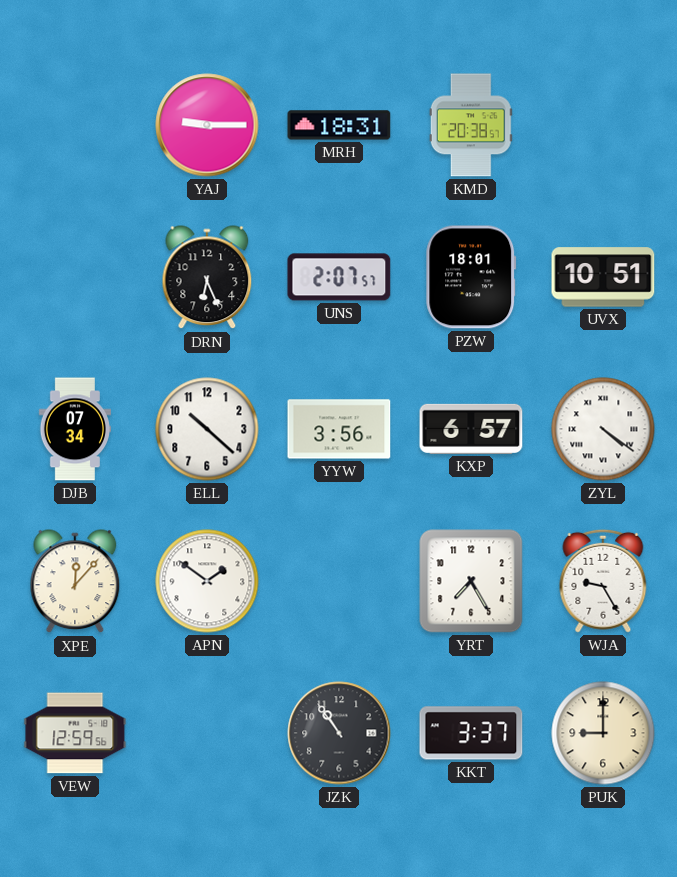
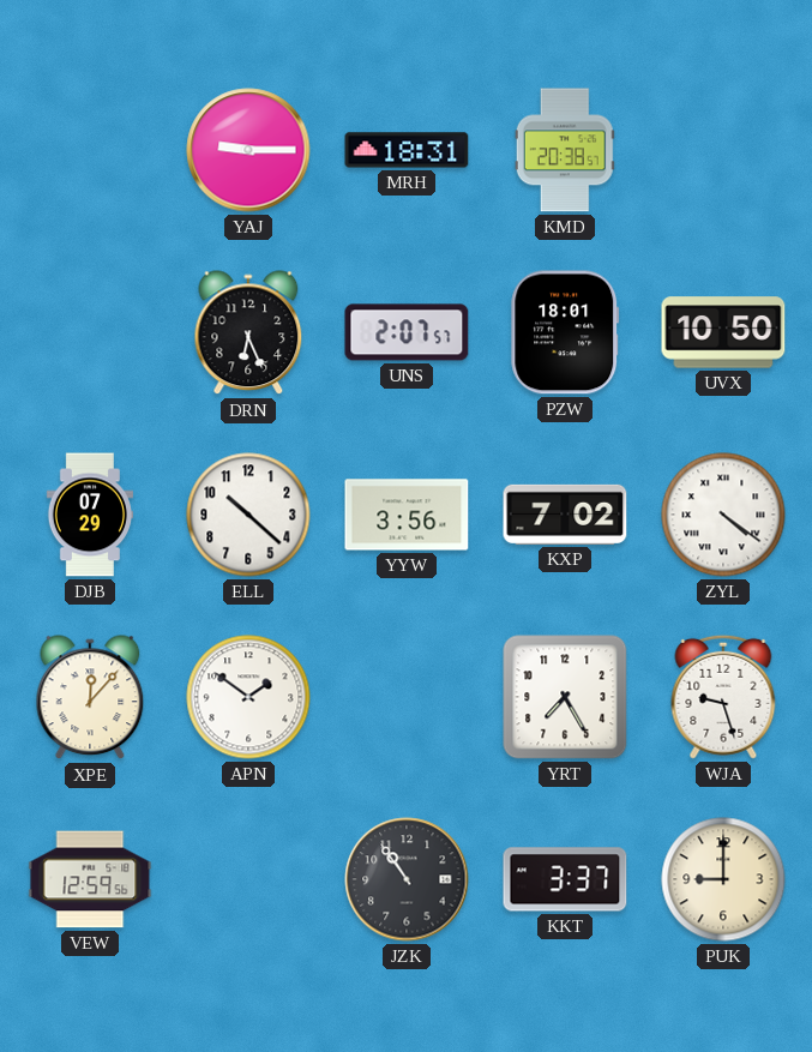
UVX: 10:51 -> 10:50 (723, 332)
DJB: 07:34 -> 07:29 (89, 515)
KXP: 6:57 -> 7:02 (565, 515)
WJA: 9:25 -> 9:27 (723, 697)
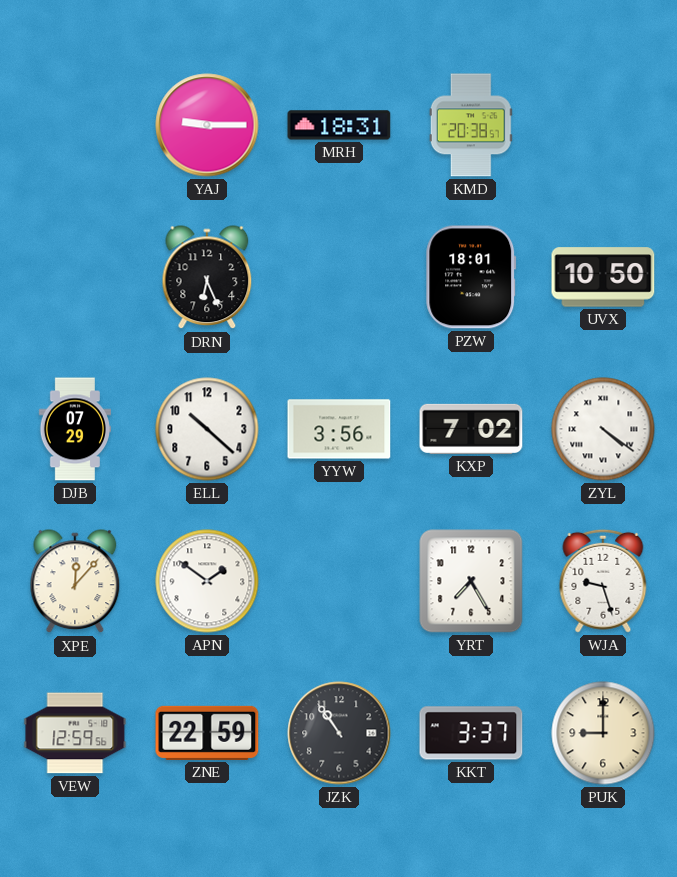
UNS: 2:07 -> none (407, 332)
ZNE: none -> 22:59 (207, 733)
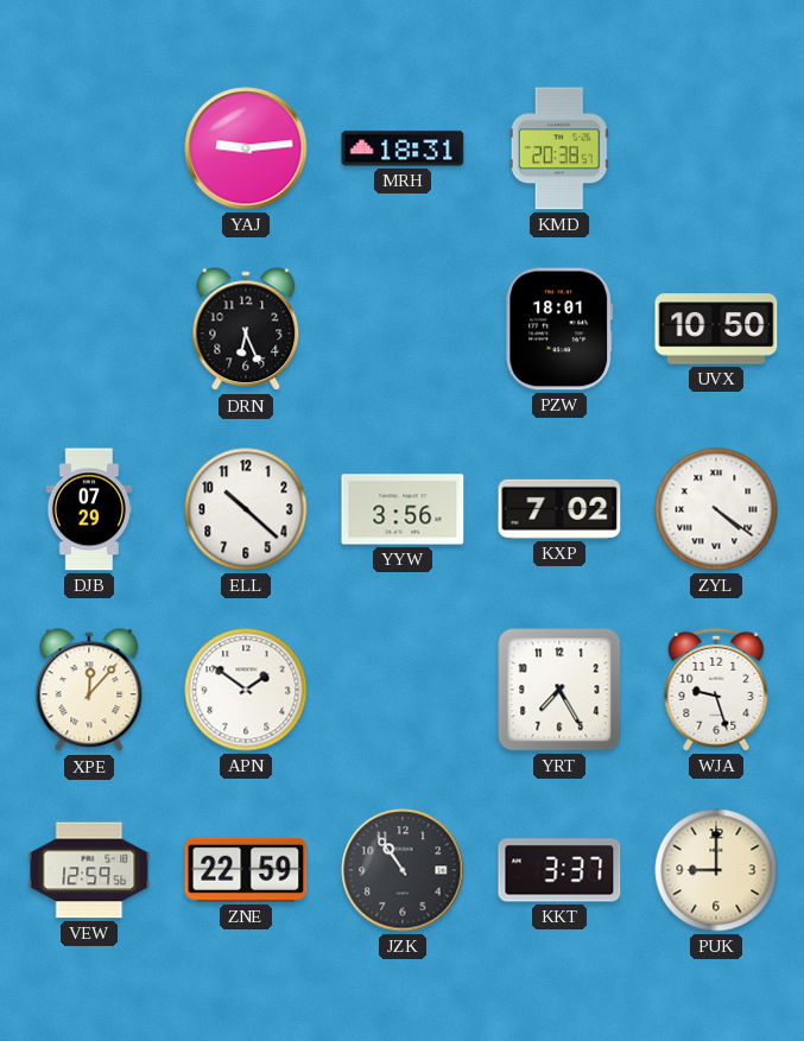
YAJ: 9:15 -> 9:14 (246, 148)
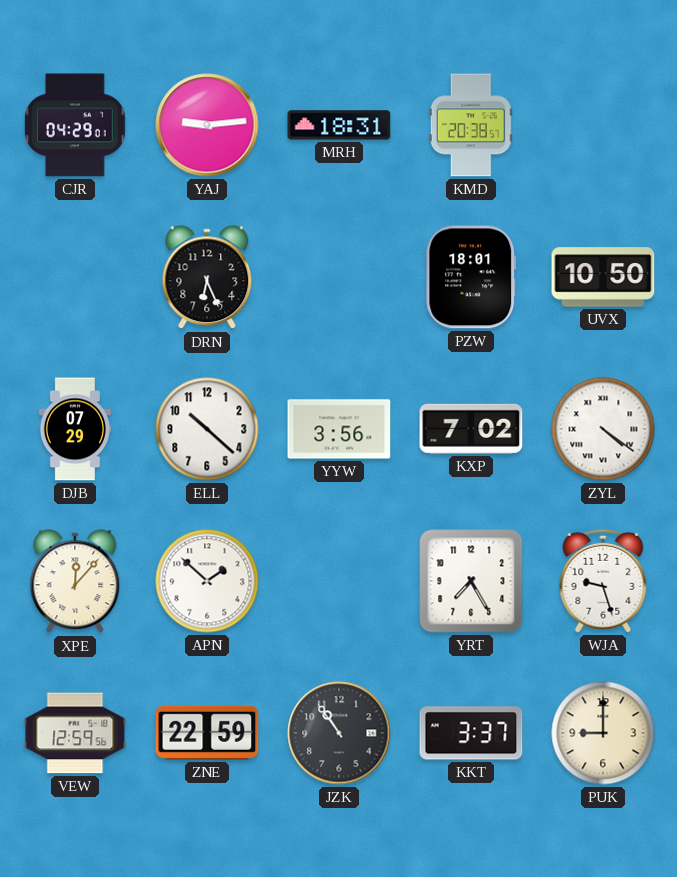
CJR: none -> 04:29 (75, 125)
APN: 1:51 -> 1:52 (207, 581)
